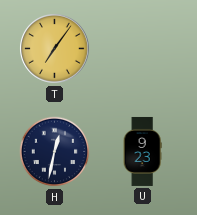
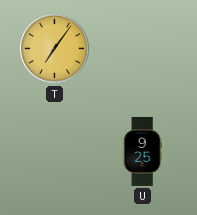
H: 12:32 -> none (55, 152)
U: 9:23 -> 9:25 (142, 151)
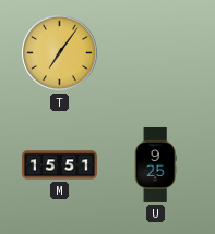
M: none -> 15:51 (59, 165)
